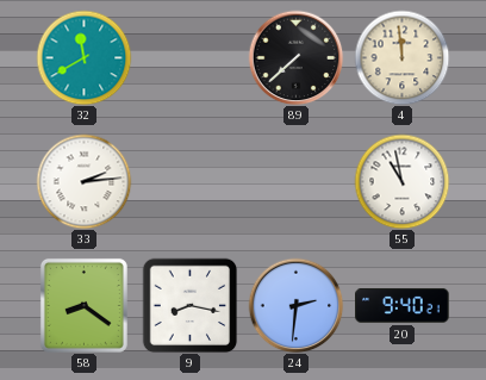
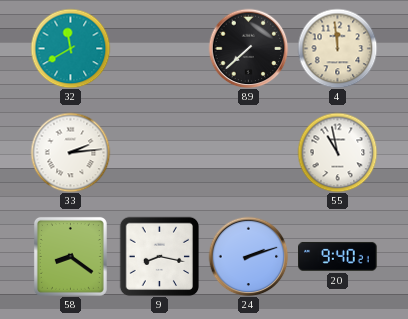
24: 2:31 -> 2:12 (248, 256)
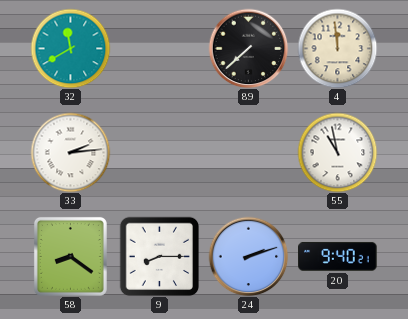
9: 8:17 -> 8:15 (159, 256)
